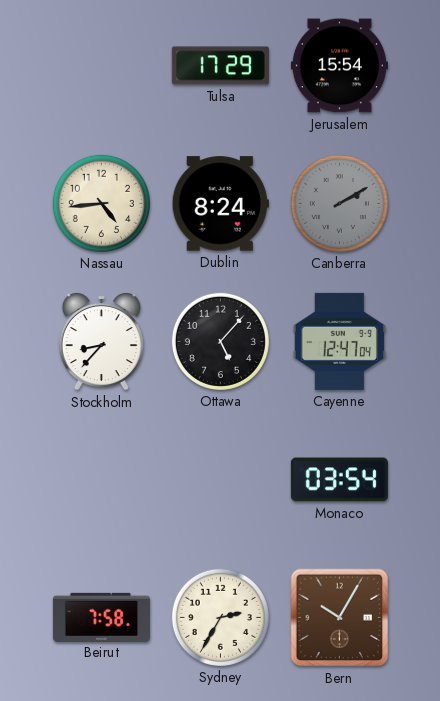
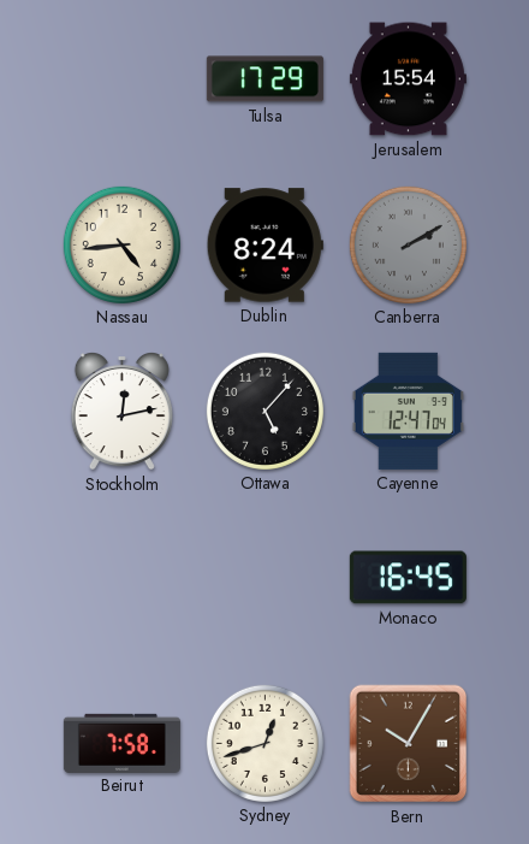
Stockholm: 8:37 -> 12:13 (121, 412)
Monaco: 03:54 -> 16:45 (408, 578)
Sydney: 2:35 -> 12:42 (264, 743)
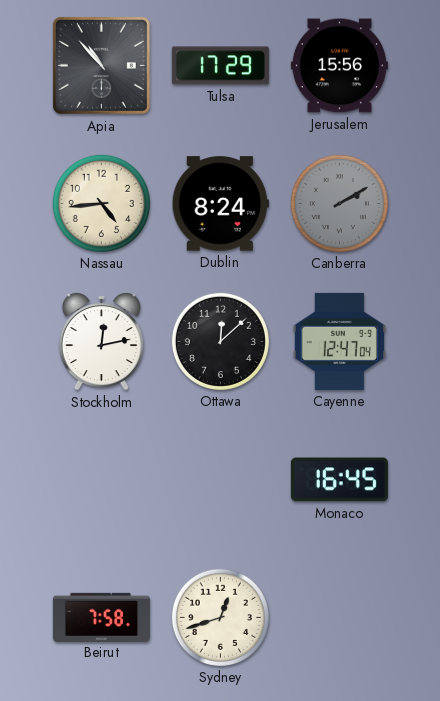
Apia: none -> 10:53 (101, 65)
Jerusalem: 15:54 -> 15:56 (339, 66)
Ottawa: 5:07 -> 12:08 (220, 341)
Bern: 10:05 -> none (409, 744)
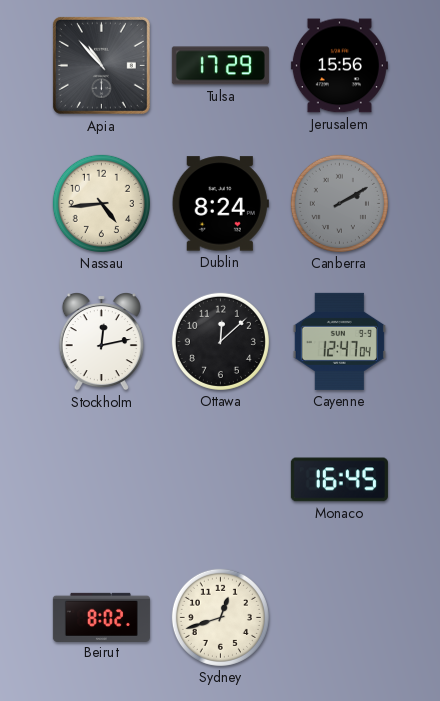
Beirut: 7:58 -> 8:02 (101, 617)
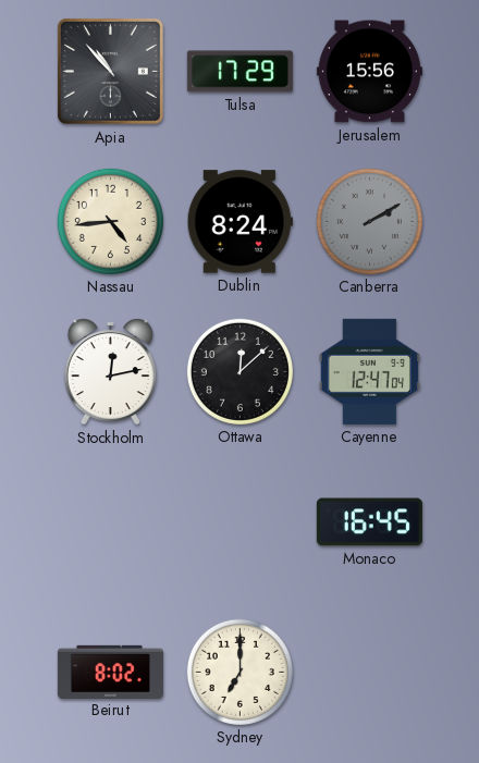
Sydney: 12:42 -> 7:00 (239, 672)
